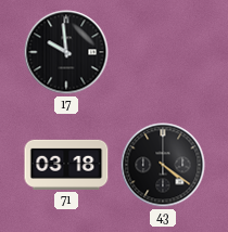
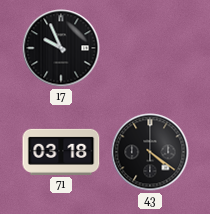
17: 9:59 -> 9:56 (61, 48)
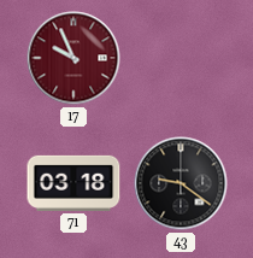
17 dial: black -> burgundy (73, 58)
43: 4:21 -> 9:21 (181, 183)
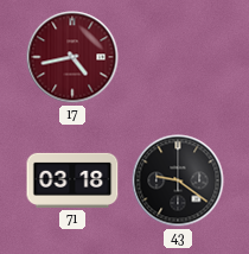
17: 9:56 -> 4:43 (72, 57)
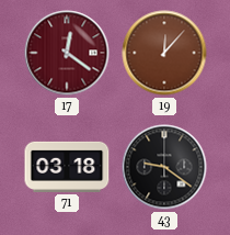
17: 4:43 -> 12:21 (67, 53)
19: none -> 12:07 (164, 53)
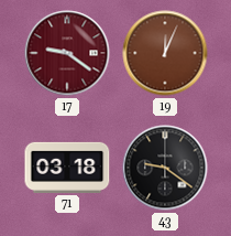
17: 12:21 -> 9:21 (67, 53)
19: 12:07 -> 12:04 (165, 53)
